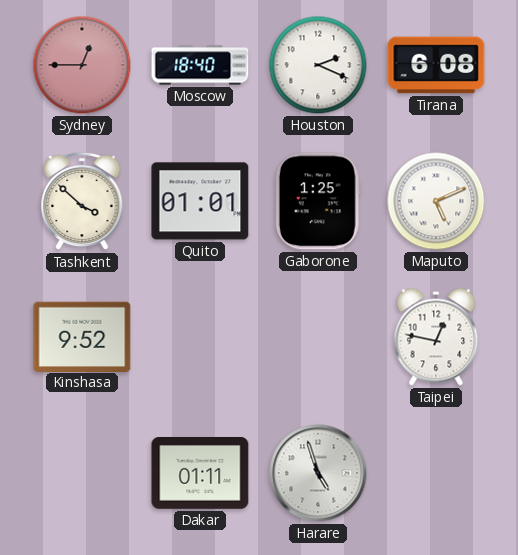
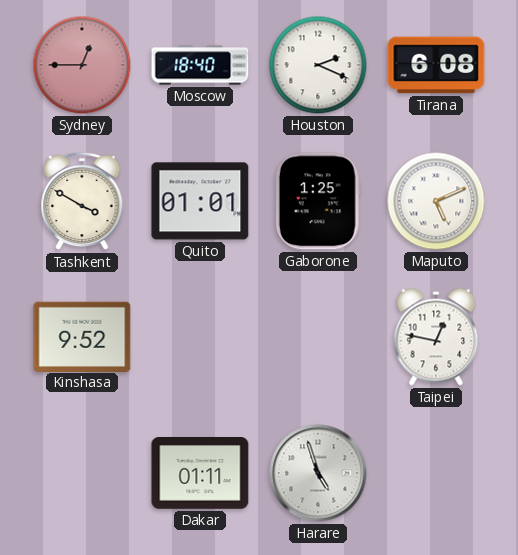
Tashkent: 3:52 -> 3:50 (82, 201)
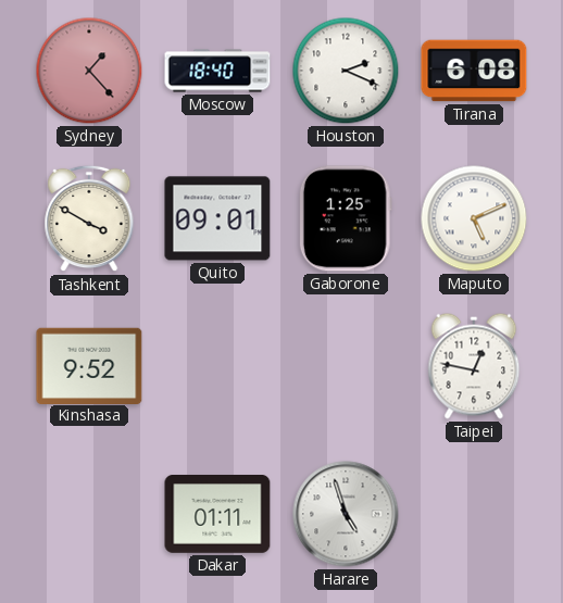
Sydney: 12:45 -> 1:23 (89, 71)
Quito: 01:01 -> 09:01 (217, 218)
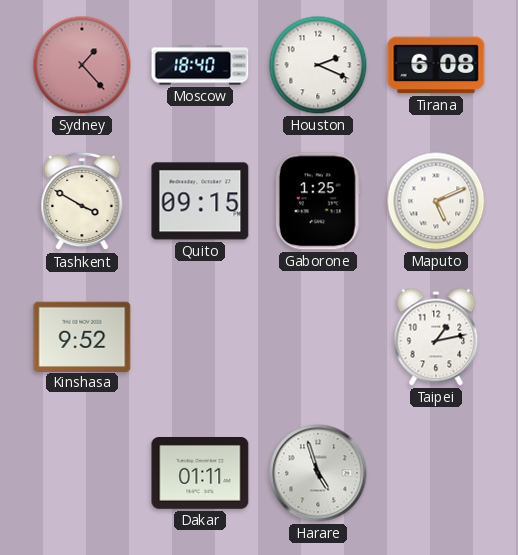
Quito: 09:01 -> 09:15 (200, 201)
Taipei: 12:47 -> 1:13 (436, 337)
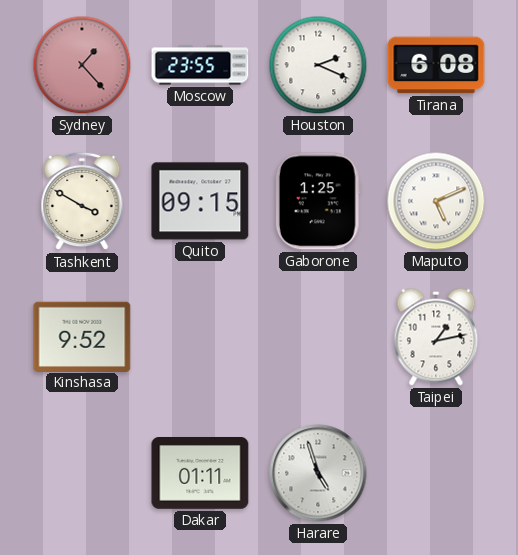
Moscow: 18:40 -> 23:55 (200, 65)
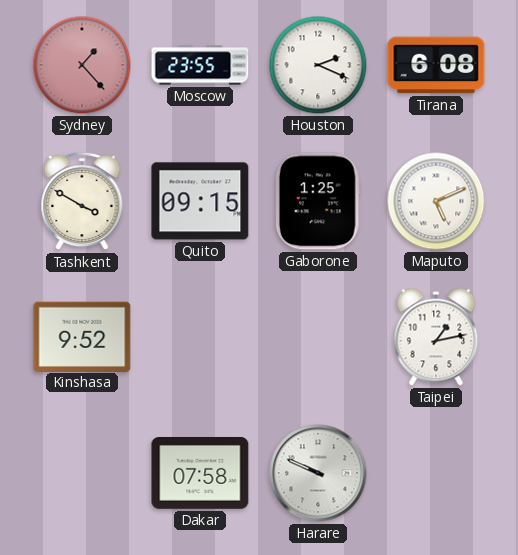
Dakar: 01:11 -> 07:58 (200, 473)
Harare: 4:57 -> 9:49 (318, 473)
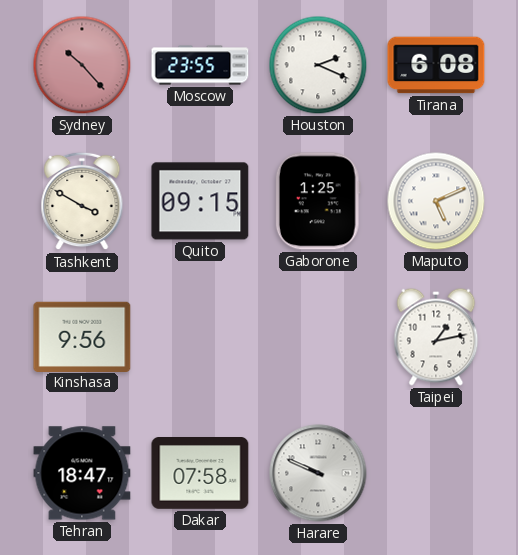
Sydney: 1:23 -> 10:23 (82, 65)
Kinshasa: 9:52 -> 9:56 (82, 336)
Tehran: none -> 18:47 (82, 473)
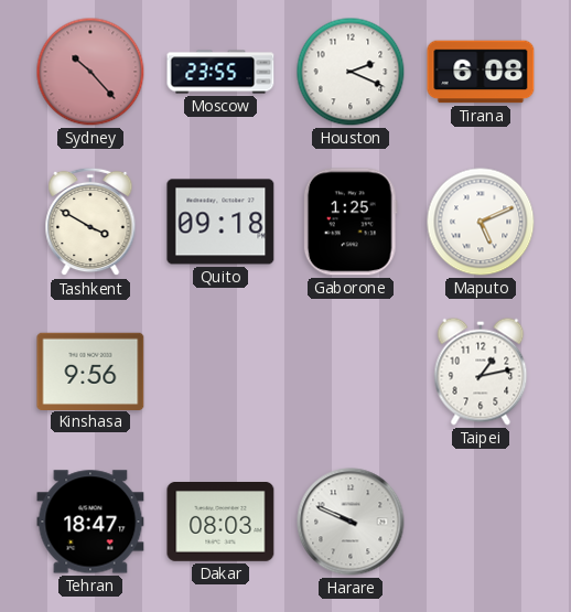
Quito: 09:15 -> 09:18 (220, 222)
Dakar: 07:58 -> 08:03 (220, 522)
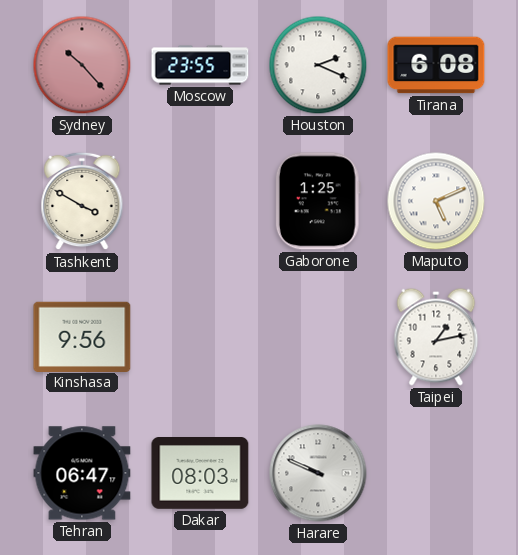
Quito: 09:18 -> none (220, 222)
Tehran: 18:47 -> 06:47 (82, 473)
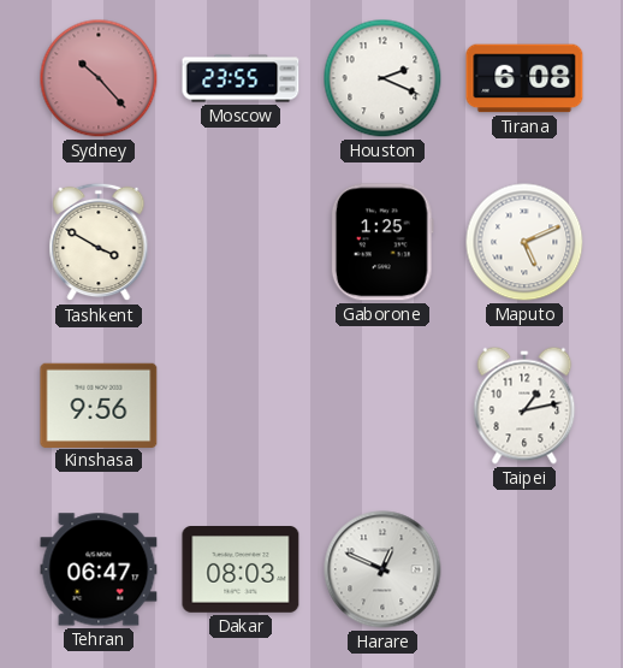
Harare: 9:49 -> 12:49 (382, 569)
